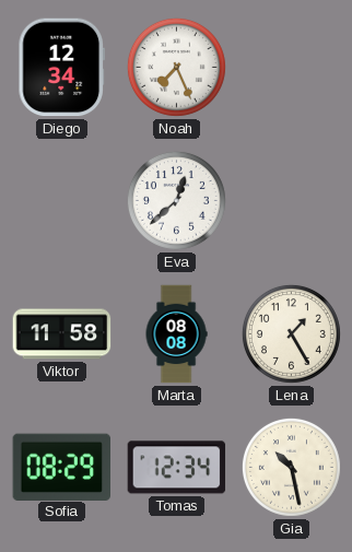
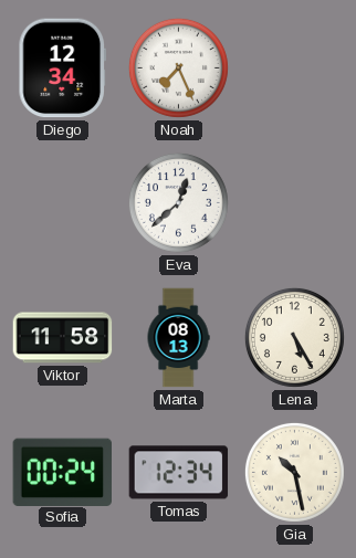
Marta: 08:08 -> 08:13 (178, 338)
Lena: 1:25 -> 5:25 (294, 337)
Sofia: 08:29 -> 00:24 (62, 472)
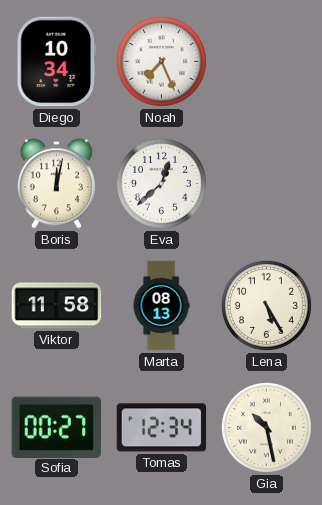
Diego: 12:34 -> 10:34 (56, 62)
Boris: none -> 12:02 (56, 184)
Sofia: 00:24 -> 00:27 (56, 427)
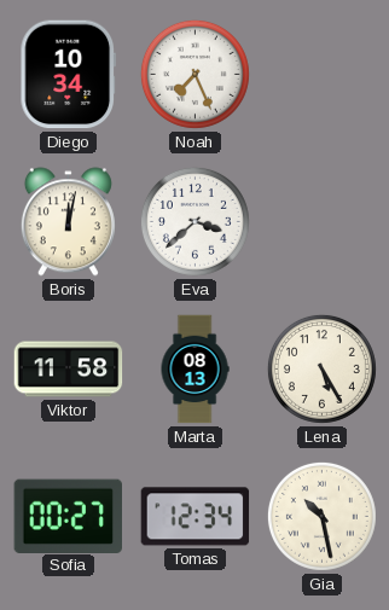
Eva: 12:38 -> 3:38 (194, 221)
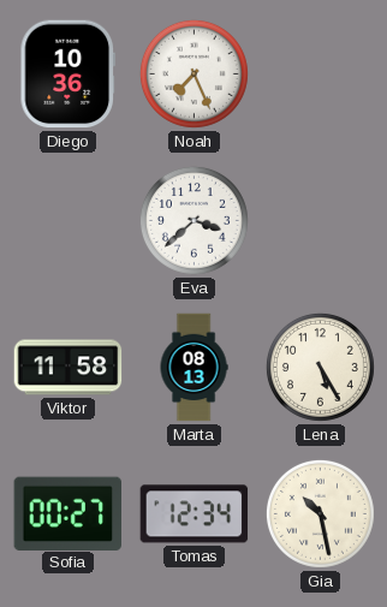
Diego: 10:34 -> 10:36 (67, 75)
Boris: 12:02 -> none (68, 222)
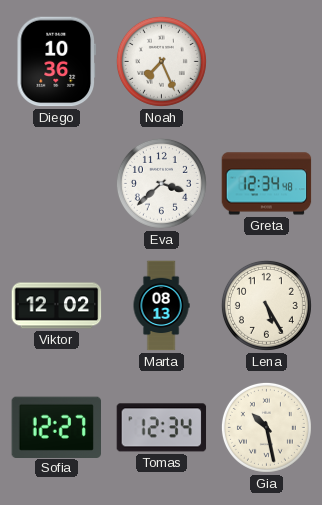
Greta: none -> 12:34 (267, 184)
Viktor: 11:58 -> 12:02 (57, 306)
Sofia: 00:27 -> 12:27 (56, 427)
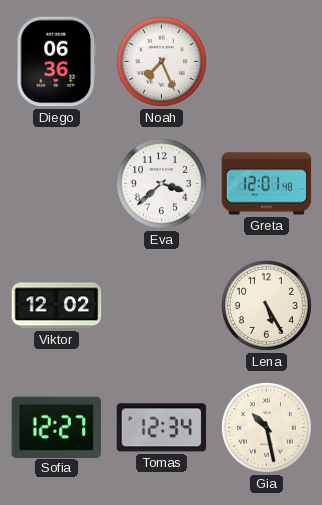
Diego: 10:36 -> 06:36 (56, 62)
Greta: 12:34 -> 12:01 (267, 184)
Marta: 08:13 -> none (161, 306)
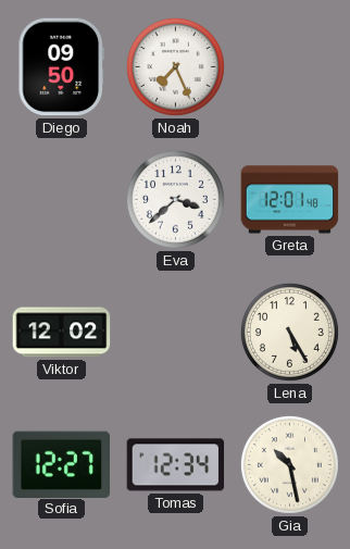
Diego: 06:36 -> 09:50 (61, 67)
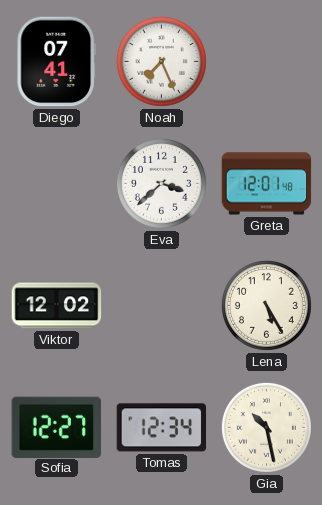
Diego: 09:50 -> 07:41 (56, 62)
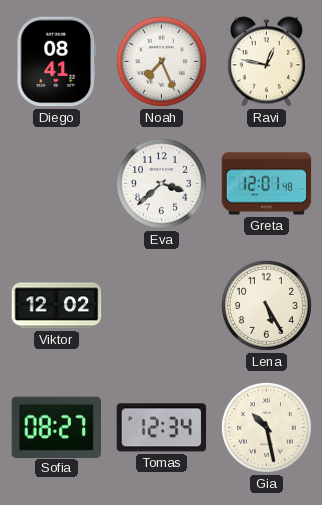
Diego: 07:41 -> 08:41 (56, 62)
Ravi: none -> 12:47 (266, 62)
Sofia: 12:27 -> 08:27 (56, 427)
